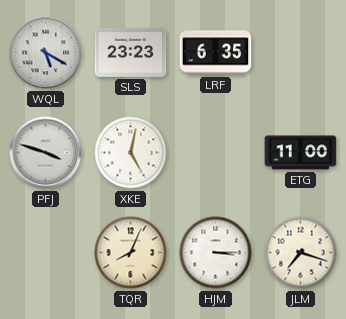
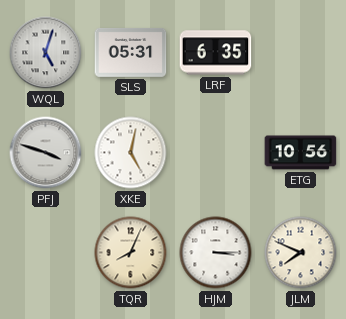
WQL: 5:20 -> 5:03 (46, 53)
SLS: 23:23 -> 05:31 (131, 53)
ETG: 11:00 -> 10:56 (301, 153)
JLM: 7:18 -> 7:49 (301, 253)
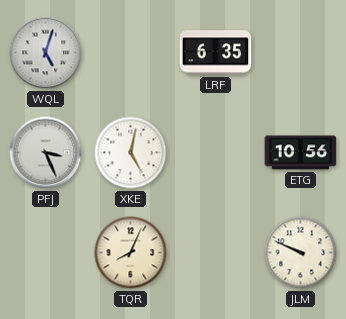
SLS: 05:31 -> none (131, 53)
PFJ: 3:48 -> 3:26 (46, 153)
HJM: 3:15 -> none (216, 253)
JLM: 7:49 -> 9:49 (301, 253)
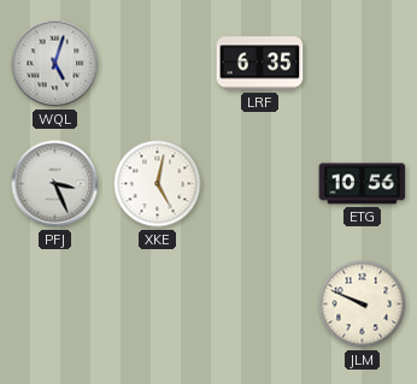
TQR: 8:04 -> none (131, 253)
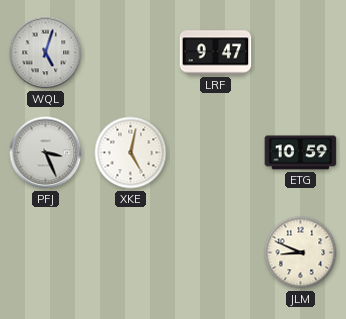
LRF: 6:35 -> 9:47 (216, 53)
ETG: 10:56 -> 10:59 (301, 153)
JLM: 9:49 -> 8:49 (301, 253)
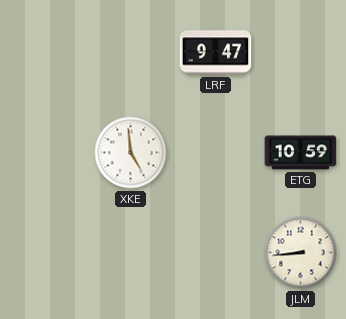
WQL: 5:03 -> none (46, 53)
PFJ: 3:26 -> none (46, 153)
XKE: 5:02 -> 4:59 (131, 153)
JLM: 8:49 -> 8:44 (301, 253)
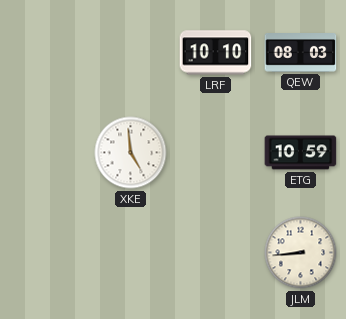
LRF: 9:47 -> 10:10 (216, 53)
QEW: none -> 08:03 (301, 53)
